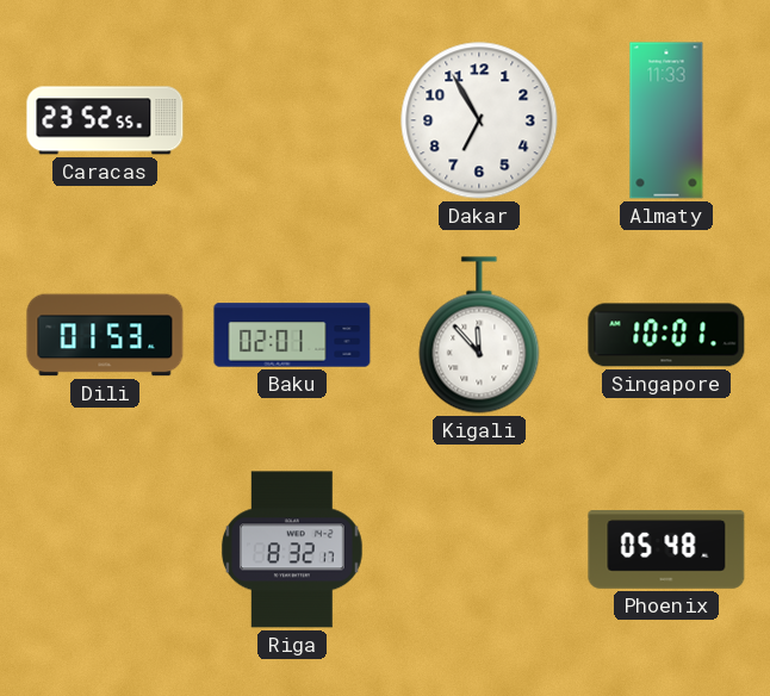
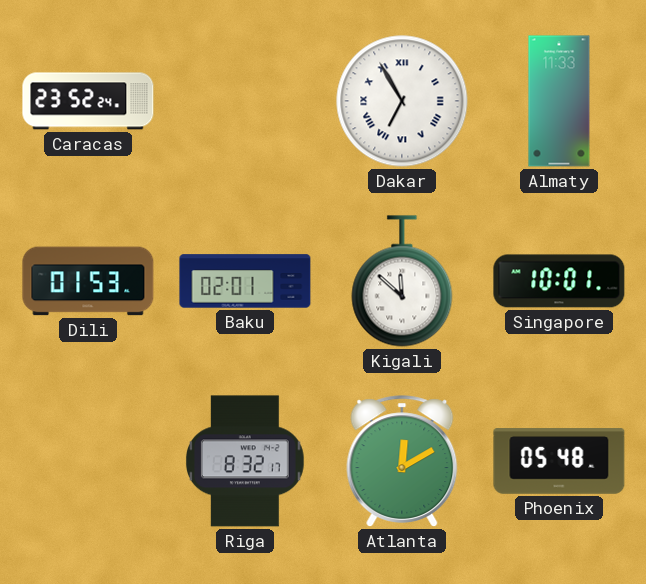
Caracas: 23:52:55 -> 23:52:24 (88, 101)
Dakar numerals: Arabic -> Roman (402, 101)
Kigali: 11:53 -> 11:52 (402, 281)
Atlanta: none -> 12:10 (402, 461)
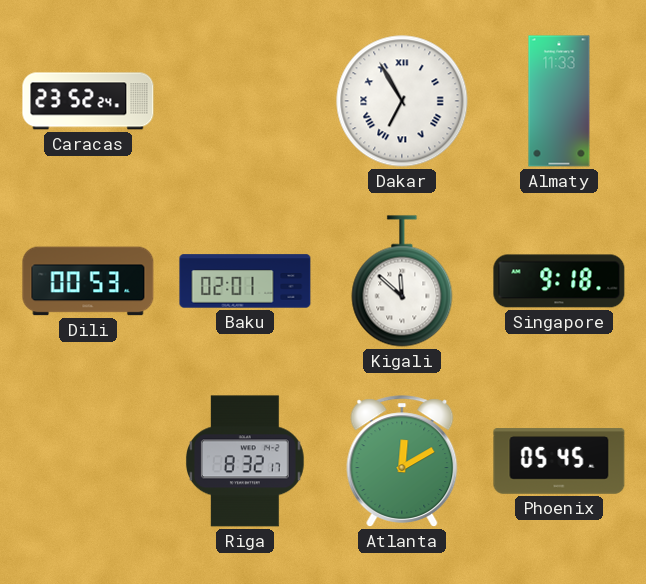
Dili: 01:53 -> 00:53 (88, 281)
Singapore: 10:01 -> 9:18 (559, 281)
Phoenix: 05:48 -> 05:45 (559, 461)
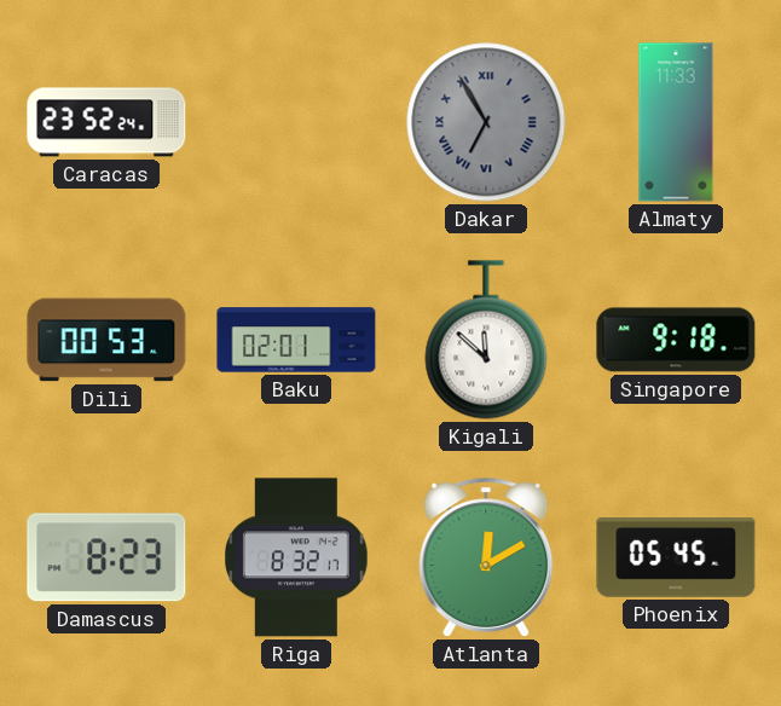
Dakar dial: white -> grey (486, 122)
Damascus: none -> 8:23 (106, 557)
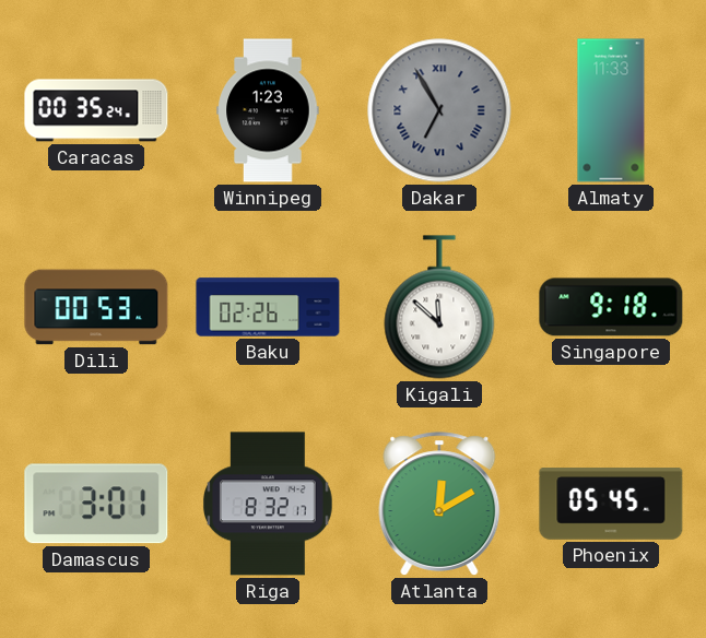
Caracas: 23:52 -> 00:35 (96, 110)
Winnipeg: none -> 1:23 (268, 110)
Baku: 02:01 -> 02:26 (268, 307)
Damascus: 8:23 -> 3:01 (96, 504)
